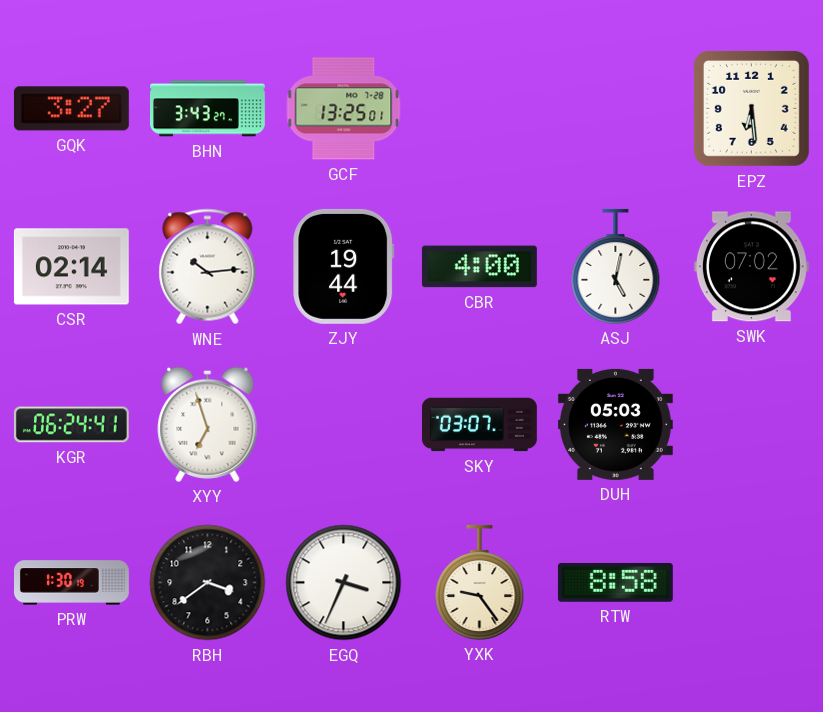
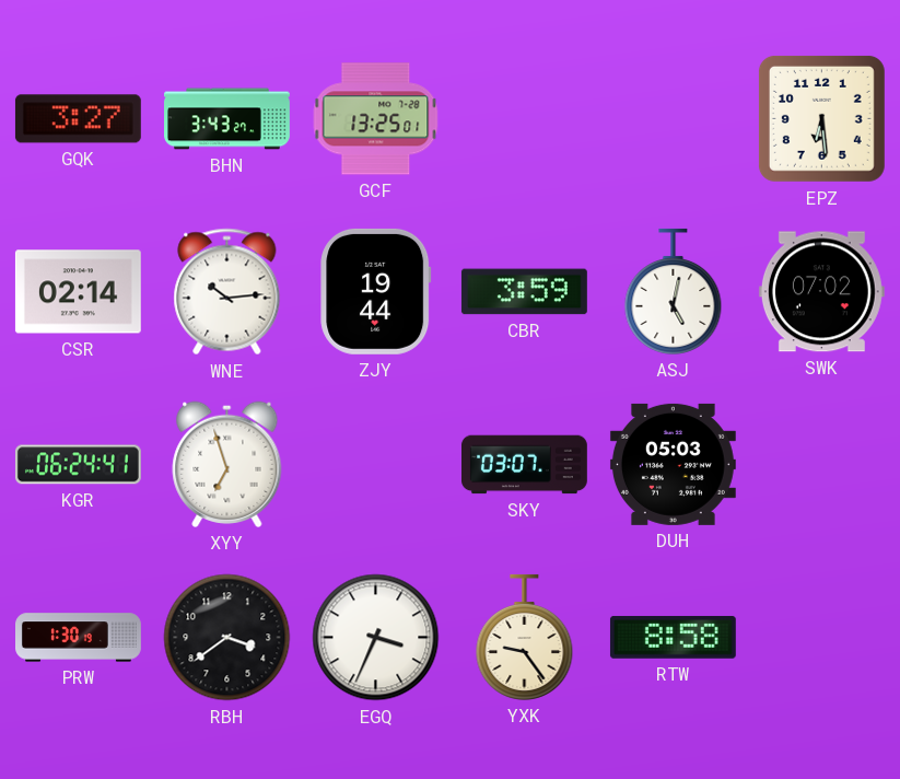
CBR: 4:00 -> 3:59 (524, 292)
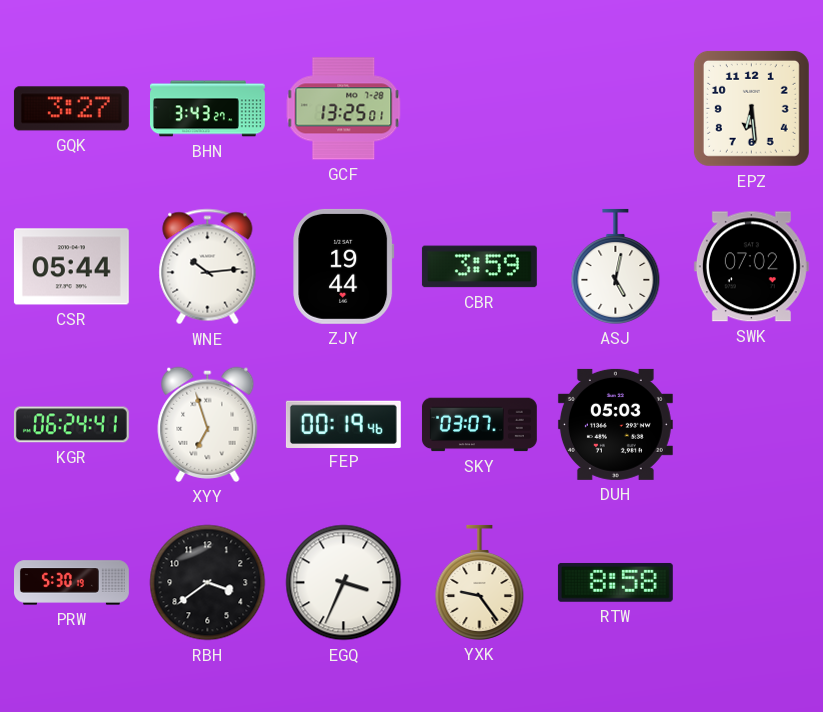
CSR: 02:14 -> 05:44 (71, 267)
FEP: none -> 00:19 (343, 424)
PRW: 1:30 -> 5:30 (72, 583)
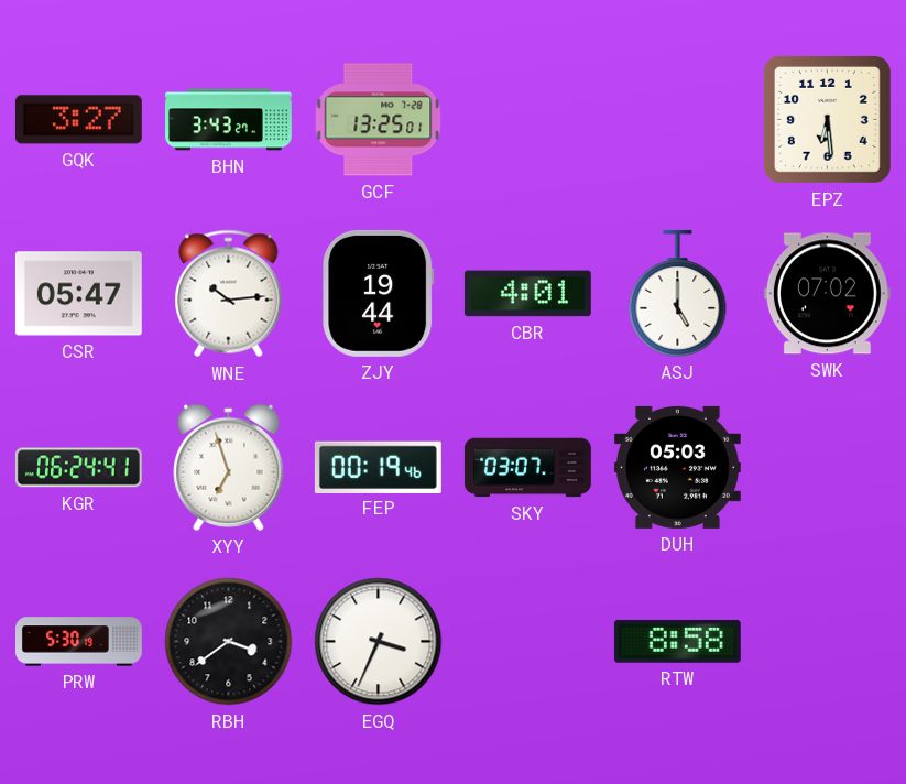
CSR: 05:44 -> 05:47 (78, 294)
CBR: 3:59 -> 4:01 (527, 294)
ASJ: 5:02 -> 5:00 (678, 293)
YXK: 9:24 -> none (480, 582)
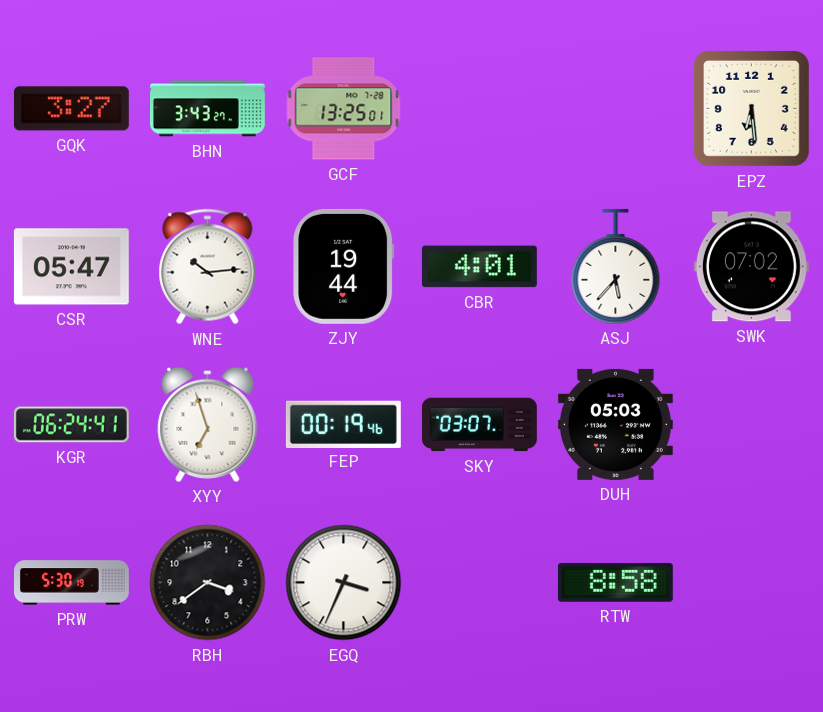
ASJ: 5:00 -> 5:37 (616, 266)
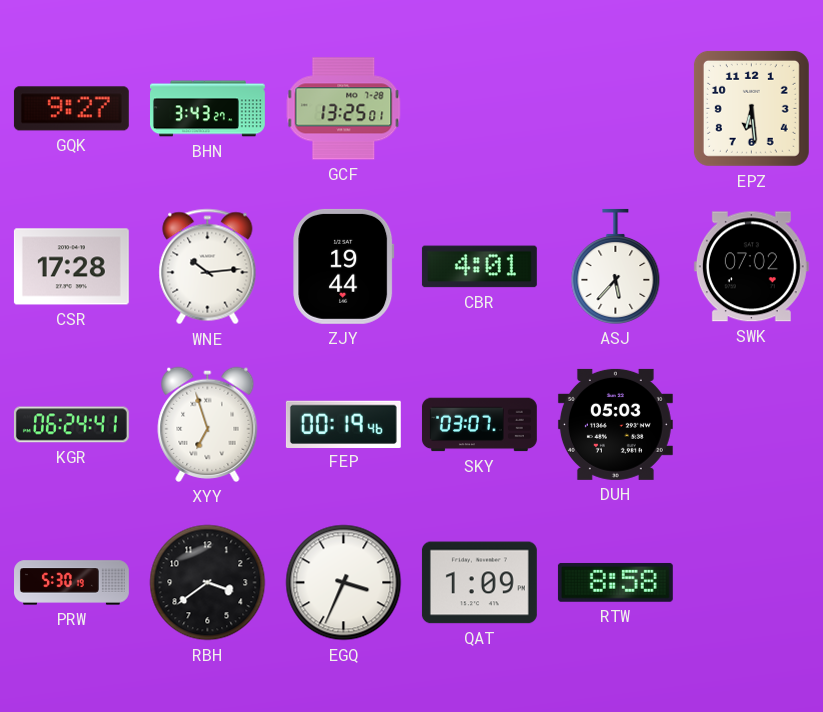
GQK: 3:27 -> 9:27 (71, 109)
CSR: 05:47 -> 17:28 (71, 267)
QAT: none -> 1:09 (479, 583)
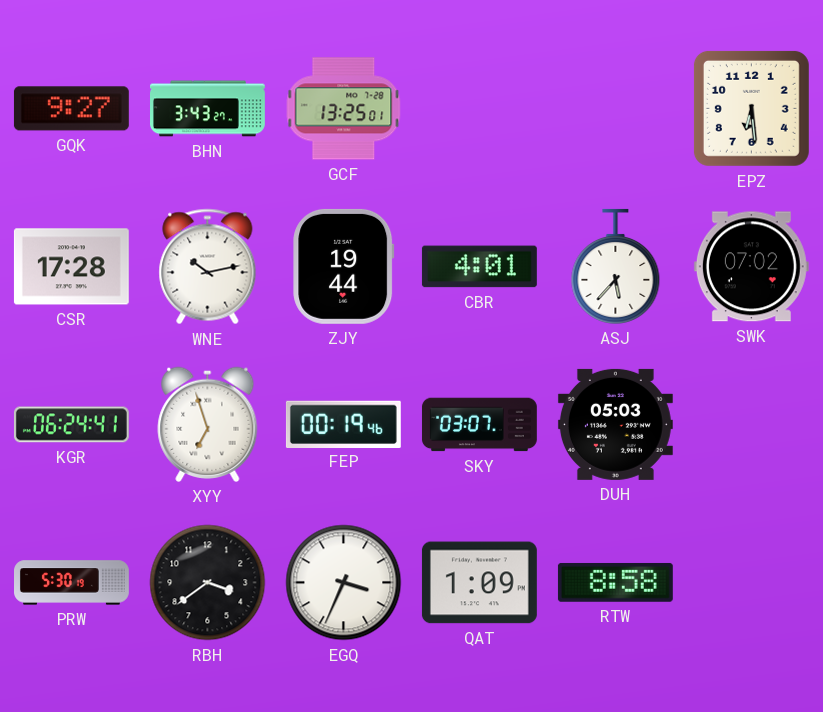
WNE: 10:14 -> 10:13 (208, 267)
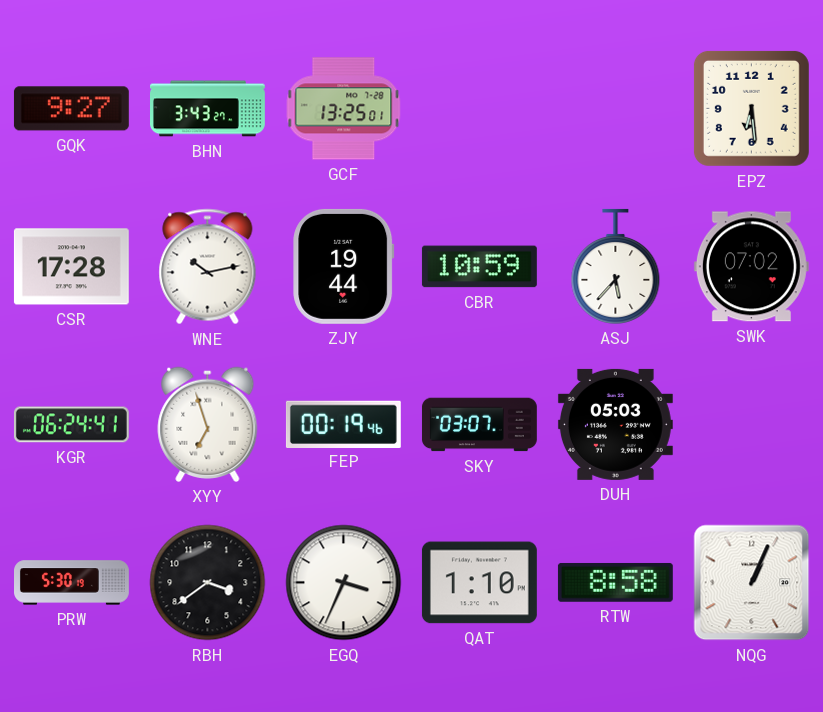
CBR: 4:01 -> 10:59 (479, 267)
QAT: 1:09 -> 1:10 (479, 583)
NQG: none -> 1:04 (752, 583)
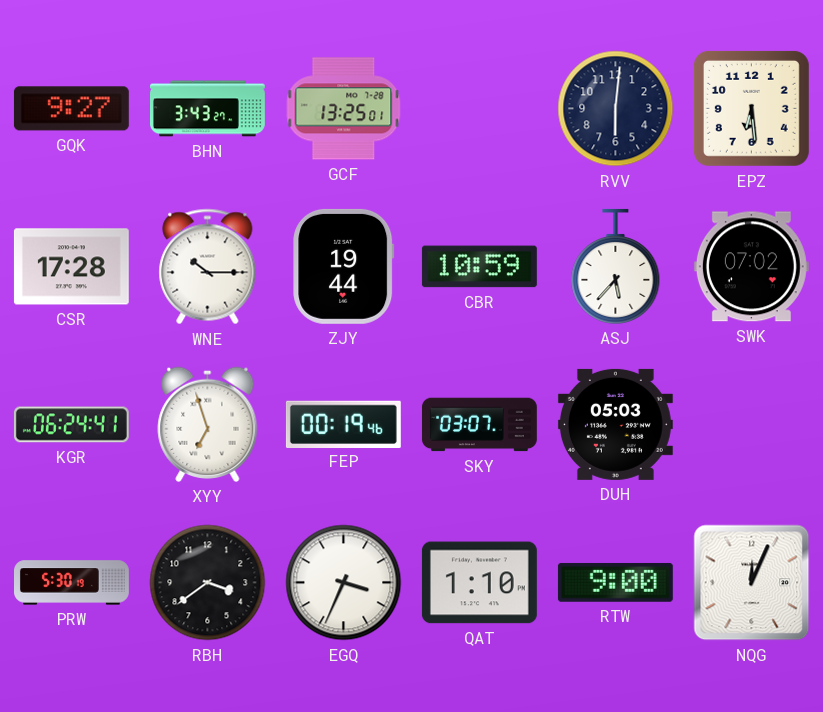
RVV: none -> 6:01 (616, 109)
WNE: 10:13 -> 10:15 (208, 267)
RTW: 8:58 -> 9:00 (615, 582)
NQG: 1:04 -> 12:04 (752, 583)
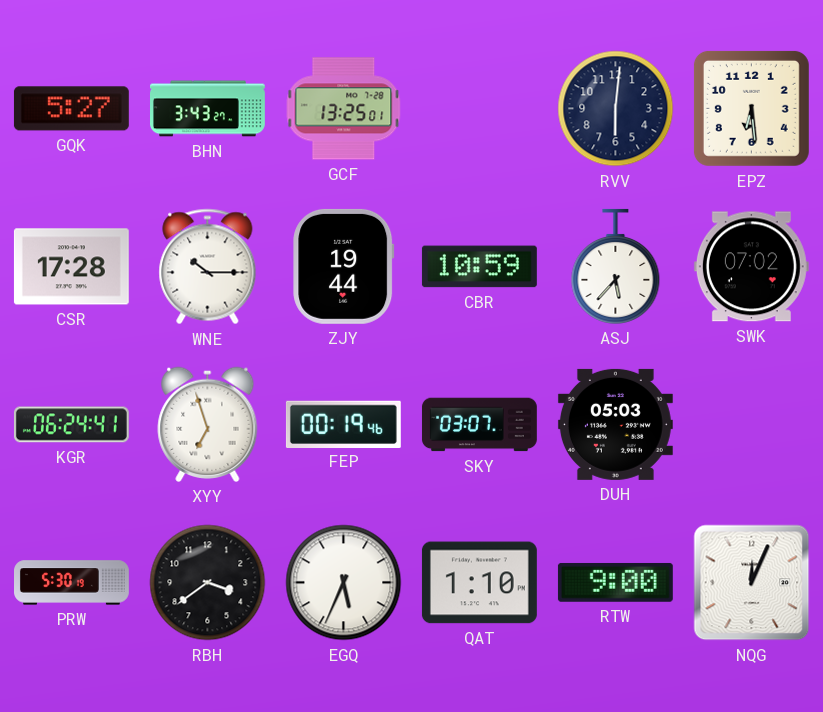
GQK: 9:27 -> 5:27 (71, 109)
EGQ: 3:34 -> 5:34 (344, 583)
